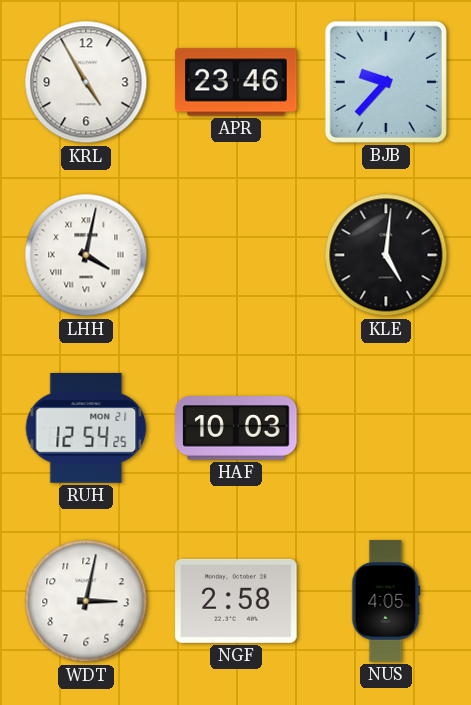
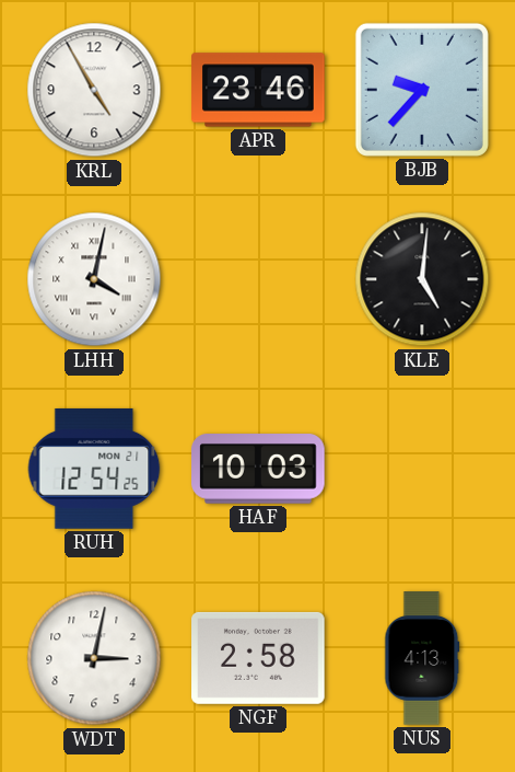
NUS: 4:05 -> 4:13 (422, 658)
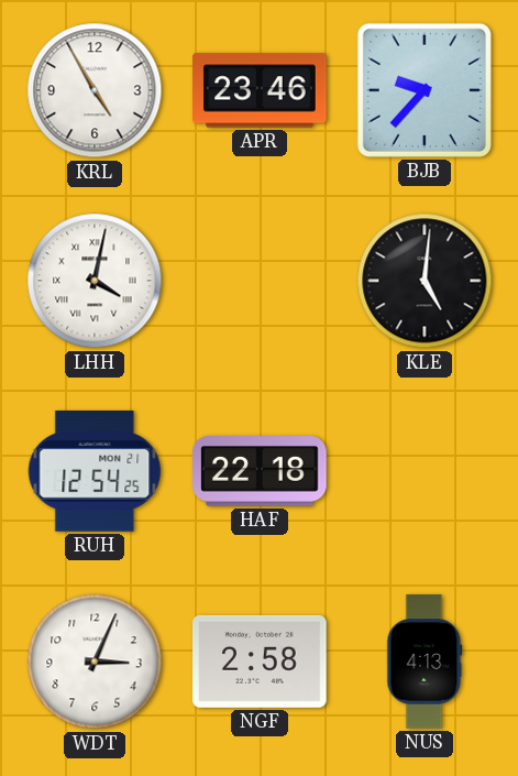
HAF: 10:03 -> 22:18 (260, 472)
WDT: 3:02 -> 3:04 (95, 662)
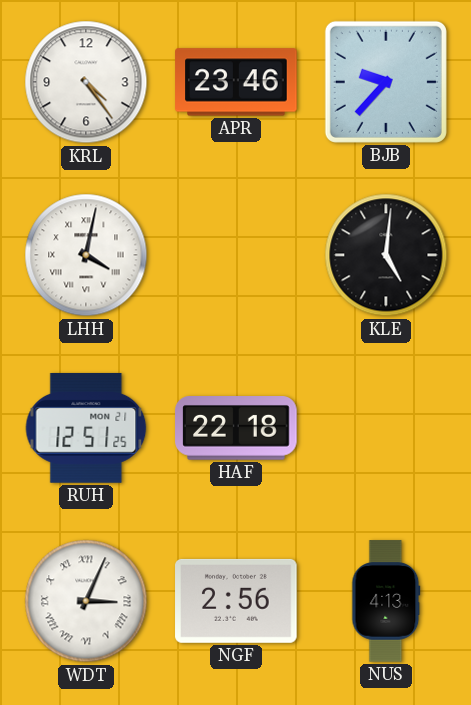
KRL: 4:55 -> 4:24 (86, 82)
RUH: 12:54 -> 12:51 (86, 428)
WDT numerals: Arabic -> Roman (86, 601)
NGF: 2:58 -> 2:56 (236, 601)
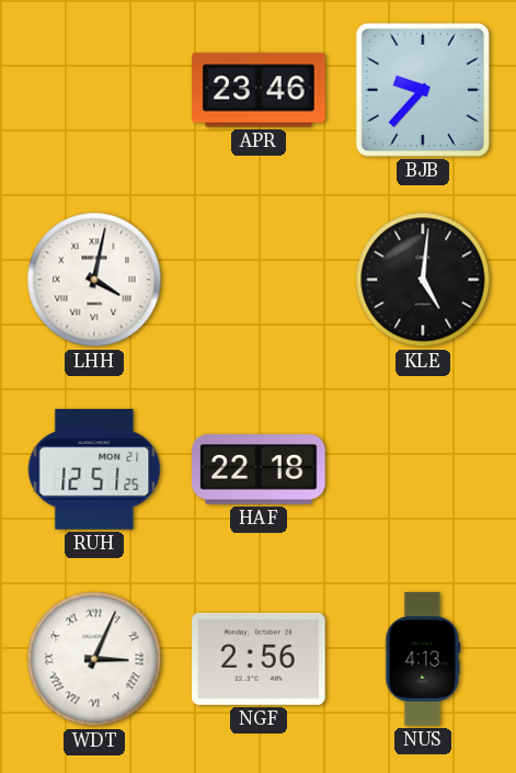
KRL: 4:24 -> none (86, 82)
